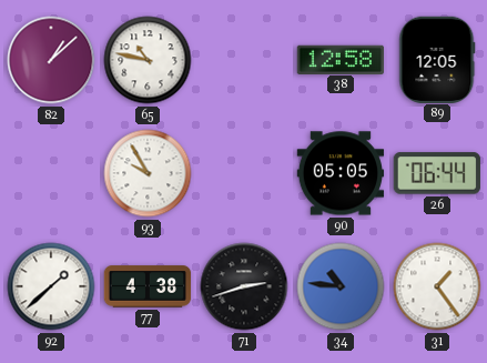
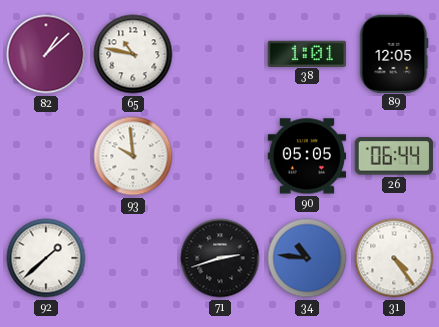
38: 12:58 -> 1:01 (306, 53)
93: 9:55 -> 9:59 (133, 156)
77: 4:38 -> none (148, 286)
31: 1:24 -> 4:24 (394, 258)
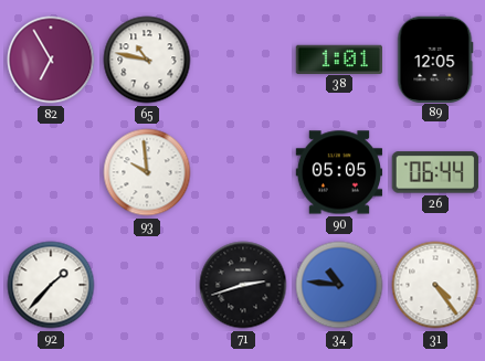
82: 1:08 -> 6:55 (51, 60)
92: 1:38 -> 1:37 (51, 285)
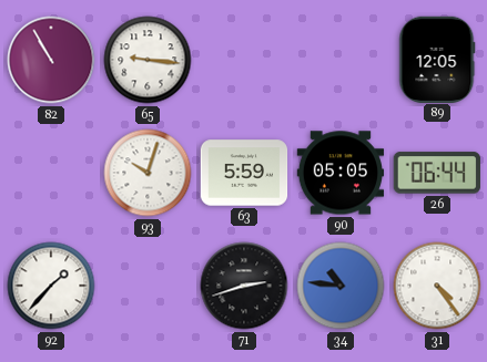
82: 6:55 -> 10:55 (51, 60)
65: 10:47 -> 9:16 (148, 60)
38: 1:01 -> none (338, 59)
93: 9:59 -> 10:03 (148, 173)
63: none -> 5:59 (244, 173)
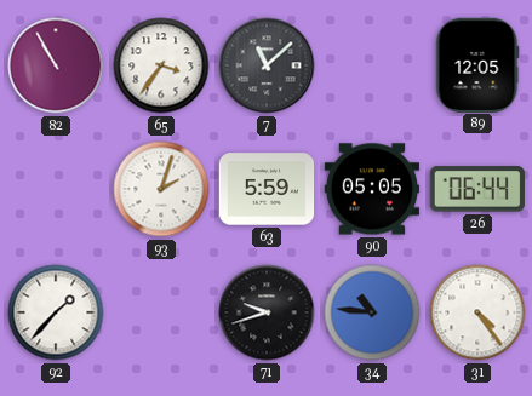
65: 9:16 -> 3:36 (161, 65)
7: none -> 11:08 (267, 65)
93: 10:03 -> 2:03 (161, 189)
71: 2:42 -> 9:42 (267, 312)
